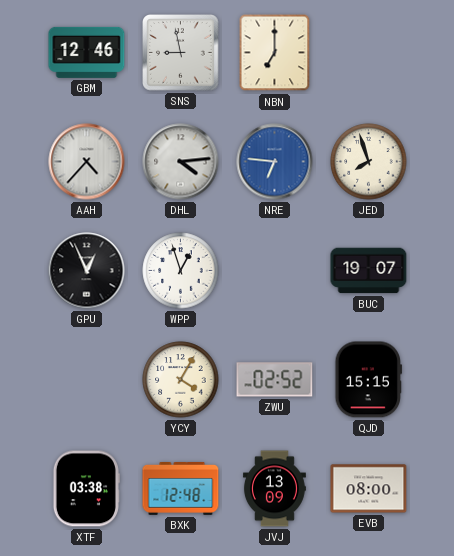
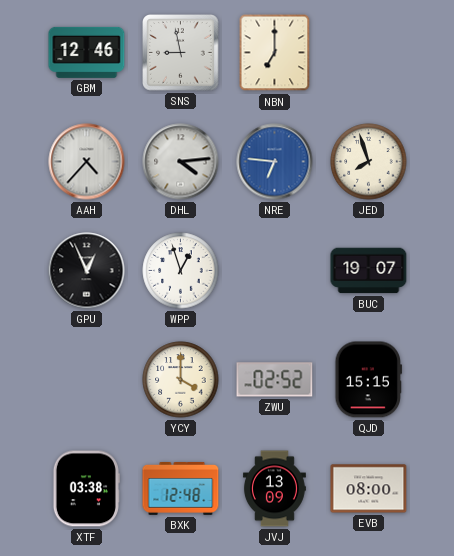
YCY: 4:05 -> 4:00 (181, 380)
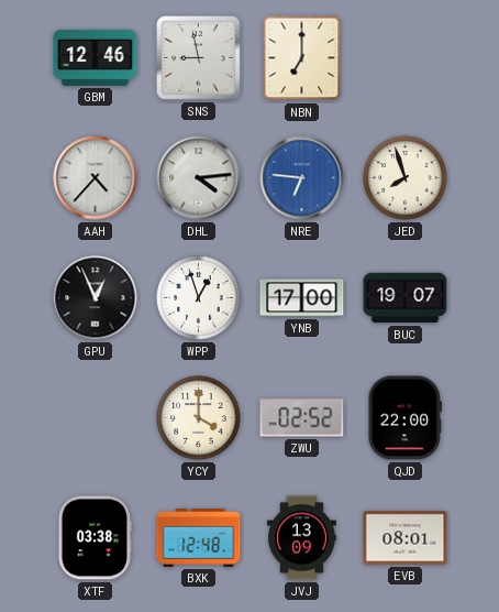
YNB: none -> 17:00 (302, 298)
QJD: 15:15 -> 22:00 (406, 418)
EVB: 08:00 -> 08:01 (406, 538)
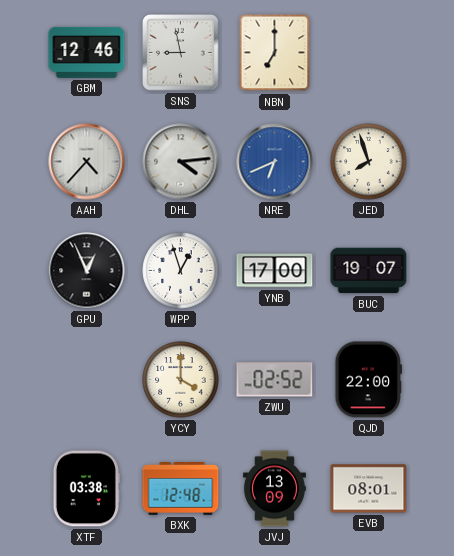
NRE: 6:46 -> 6:41 (275, 162)
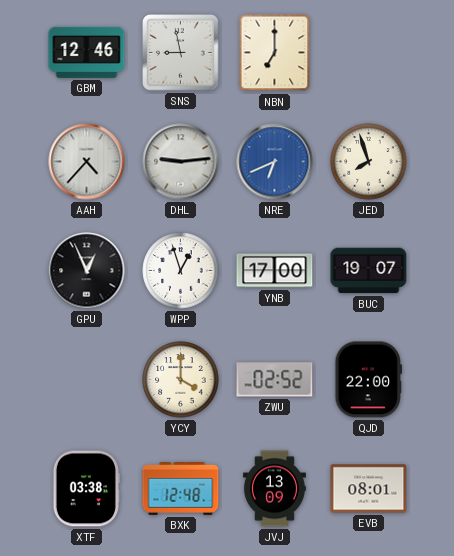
DHL: 4:14 -> 9:14 (181, 162)
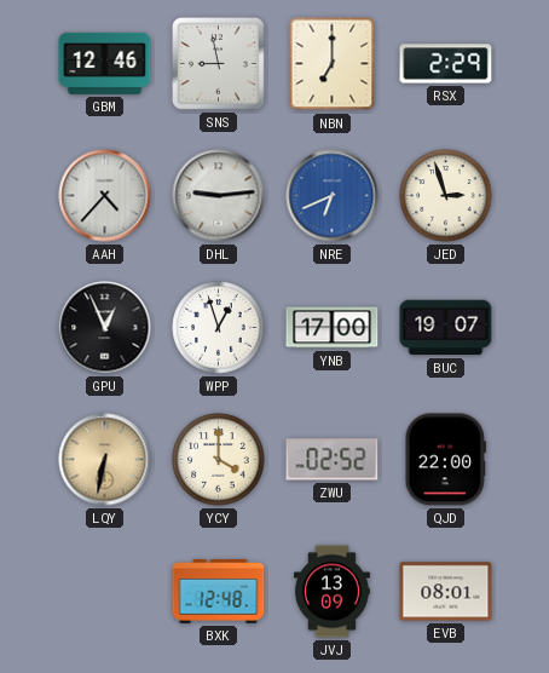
RSX: none -> 2:29 (446, 64)
JED: 7:57 -> 2:57 (446, 196)
LQY: none -> 6:32 (105, 460)
XTF: 03:38 -> none (86, 489)
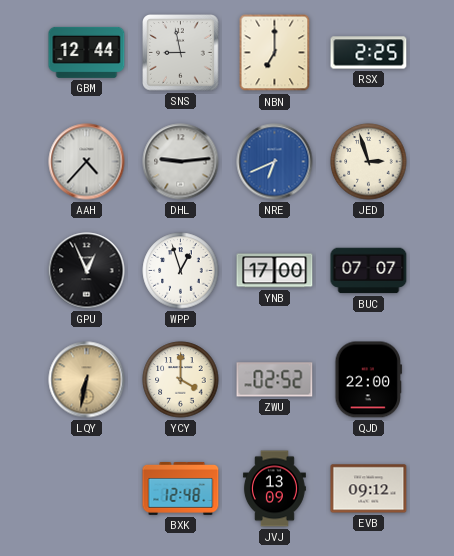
GBM: 12:46 -> 12:44 (87, 52)
RSX: 2:29 -> 2:25 (369, 53)
BUC: 19:07 -> 07:07 (369, 271)
EVB: 08:01 -> 09:12 (369, 489)
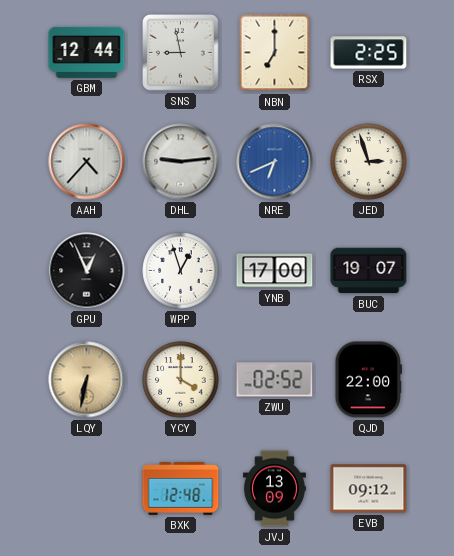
BUC: 07:07 -> 19:07 (369, 271)
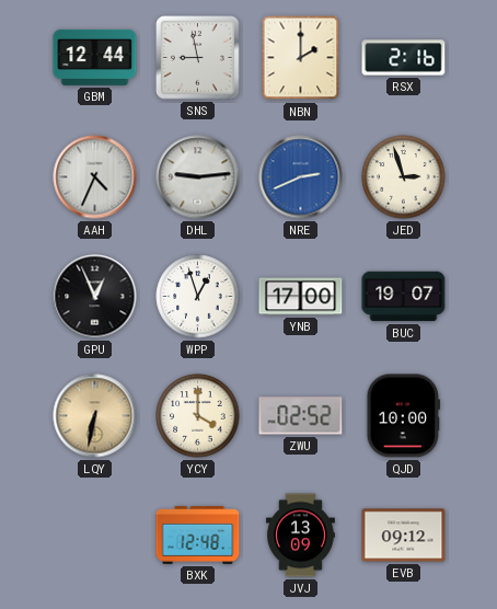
NBN: 7:00 -> 2:00 (301, 58)
RSX: 2:25 -> 2:16 (404, 58)
AAH: 4:37 -> 4:34 (95, 177)
NRE: 6:41 -> 2:41 (301, 177)
QJD: 22:00 -> 10:00 (404, 416)
